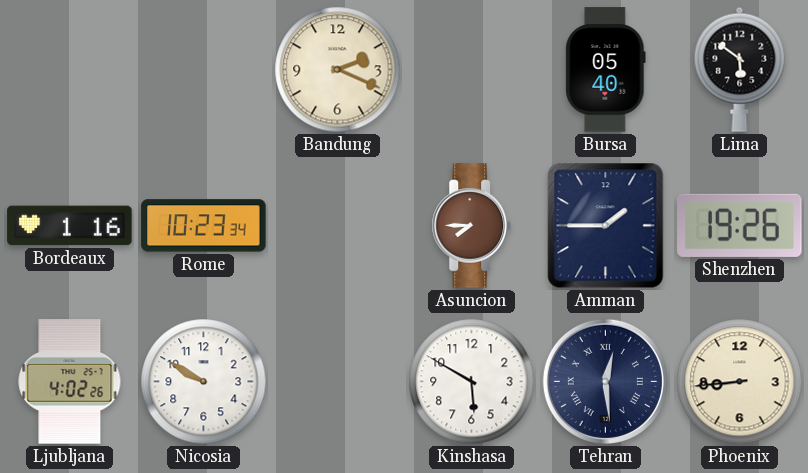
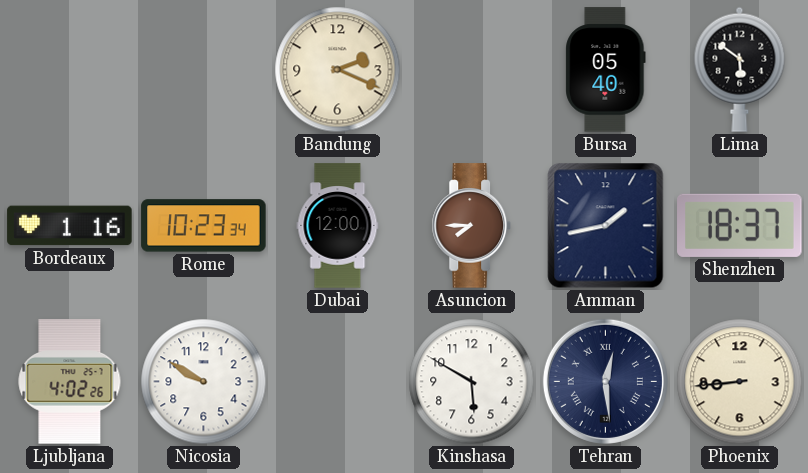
Dubai: none -> 12:00 (338, 226)
Amman: 1:45 -> 1:43 (606, 226)
Shenzhen: 19:26 -> 18:37 (740, 225)
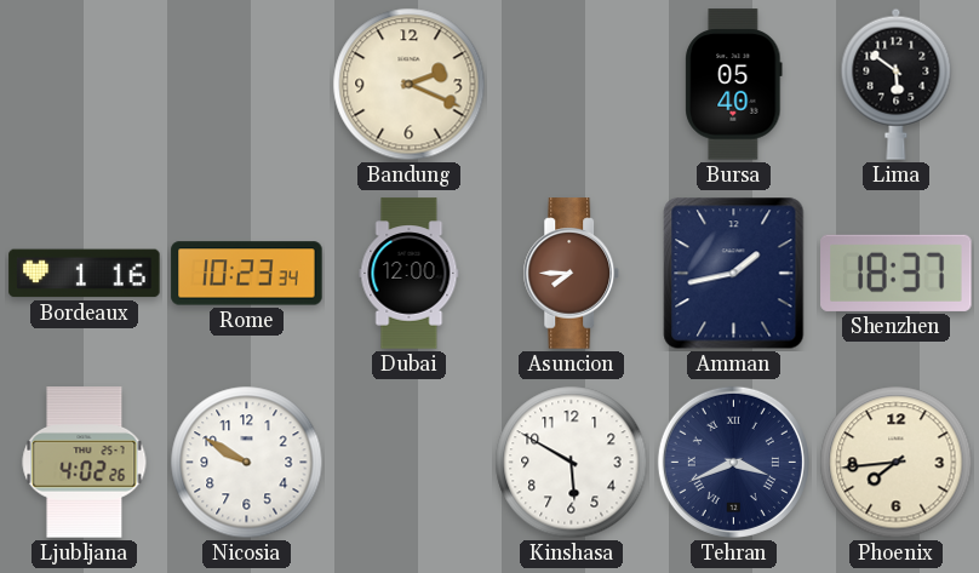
Tehran: 12:29 -> 3:41 (733, 462)
Phoenix: 8:44 -> 7:44 (897, 463)
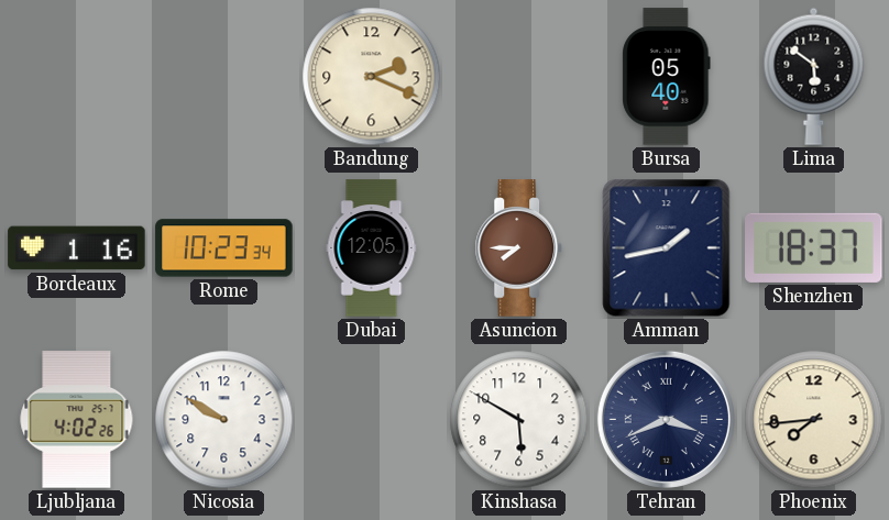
Dubai: 12:00 -> 12:05 (372, 248)
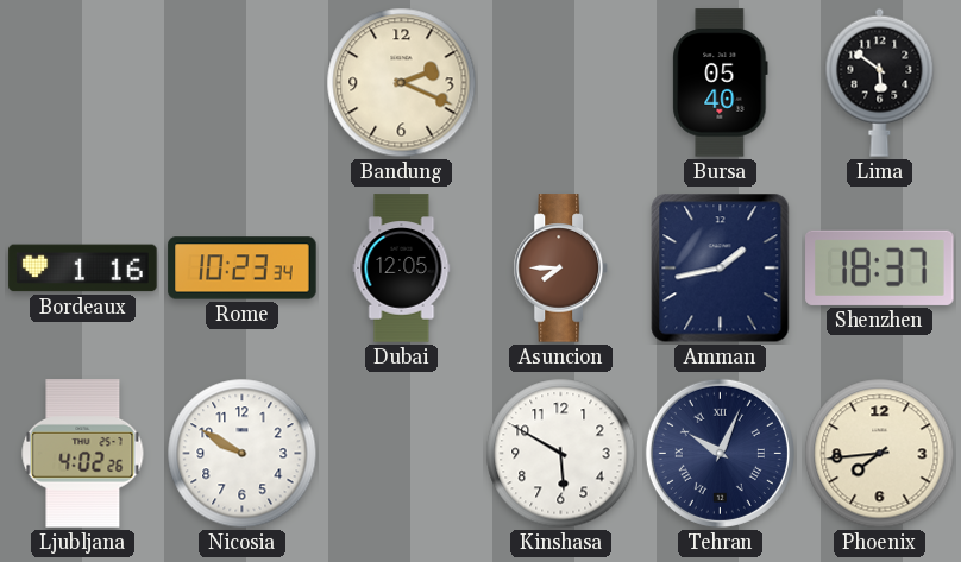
Tehran: 3:41 -> 10:04 (720, 453)
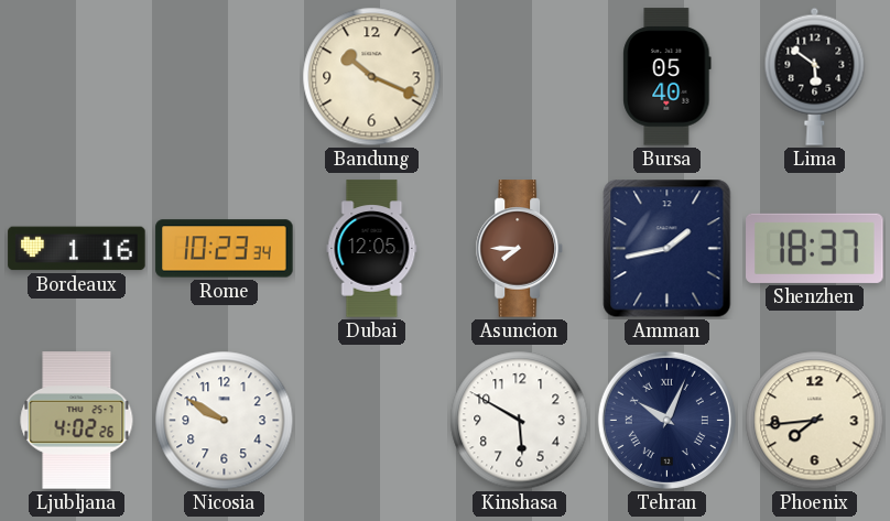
Bandung: 2:19 -> 10:19 (372, 77)
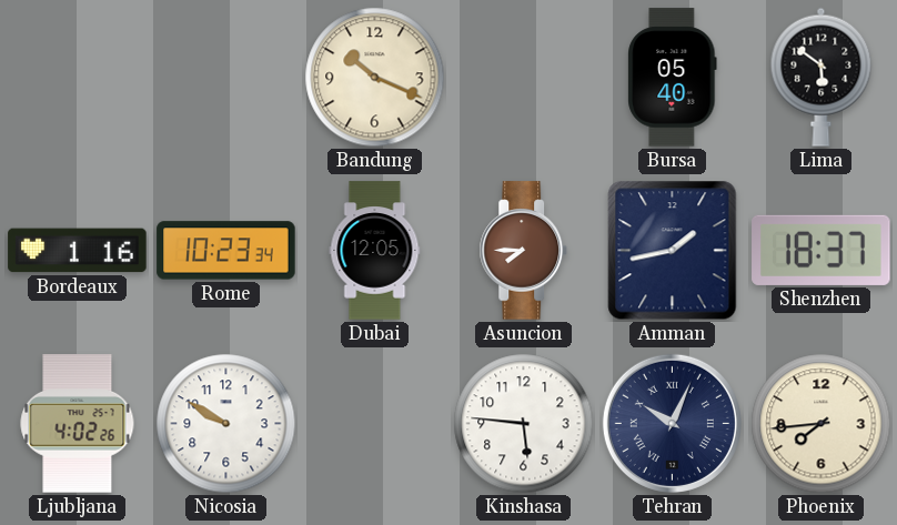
Kinshasa: 5:50 -> 5:46 (524, 424)
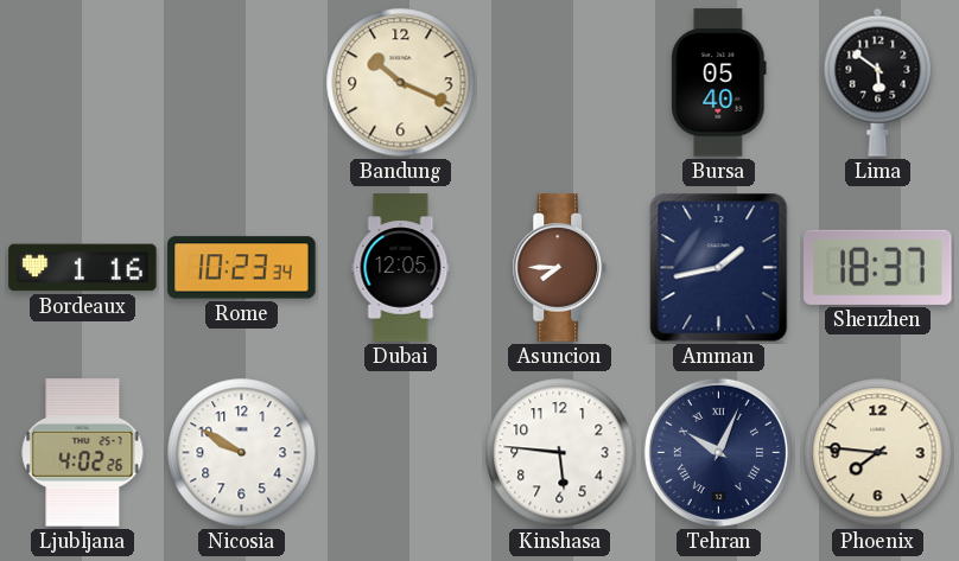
Phoenix: 7:44 -> 7:46 (878, 453)
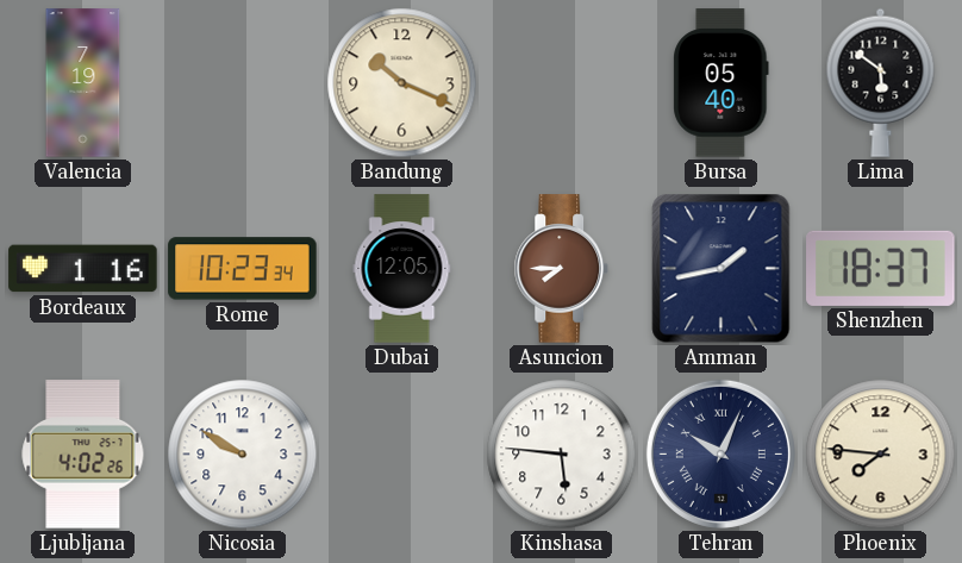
Valencia: none -> 7:19 (83, 83)
